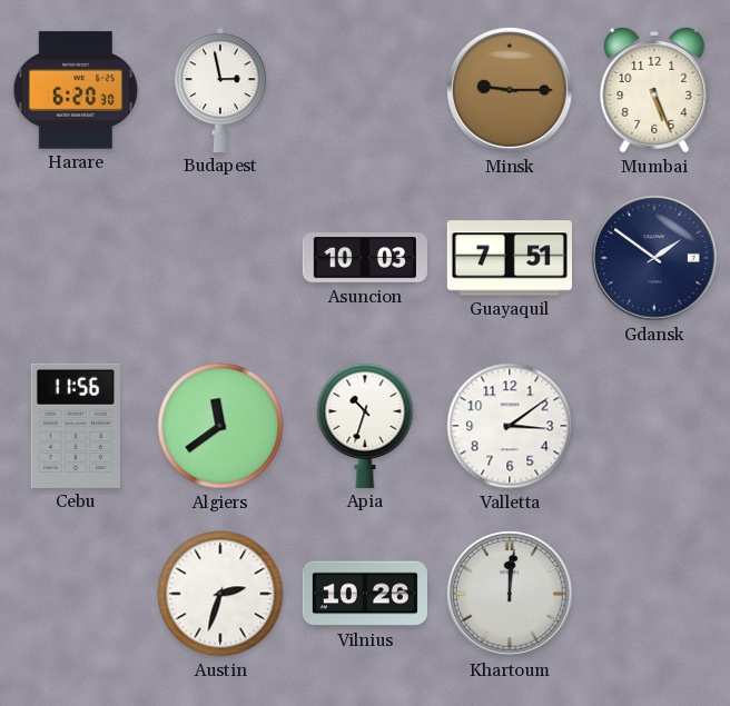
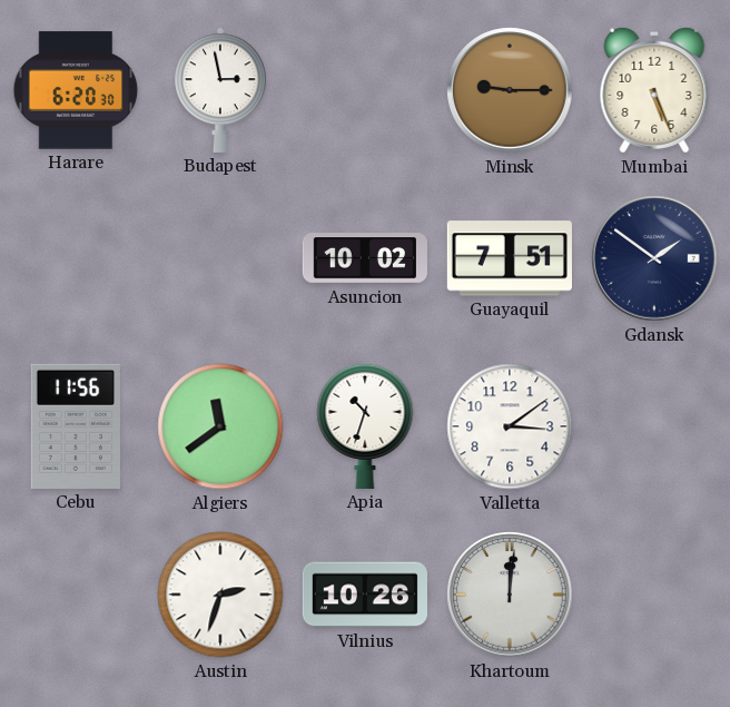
Asuncion: 10:03 -> 10:02 (364, 258)
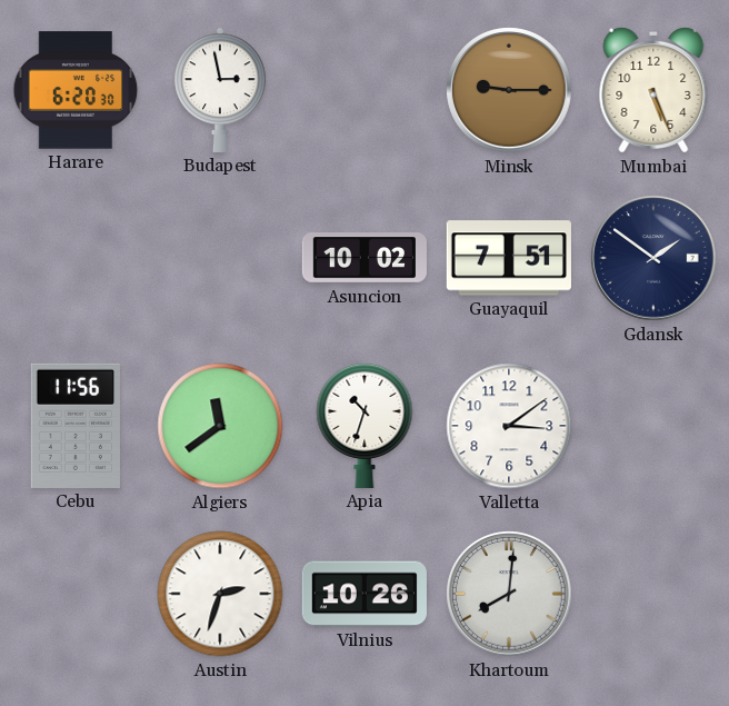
Khartoum: 12:01 -> 8:01 (509, 594)
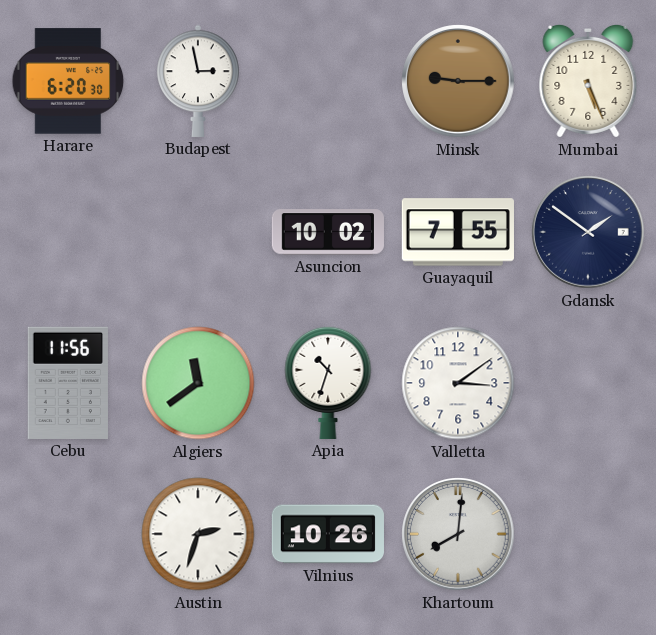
Guayaquil: 7:51 -> 7:55 (458, 232)
